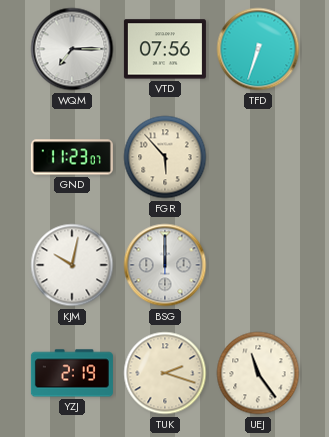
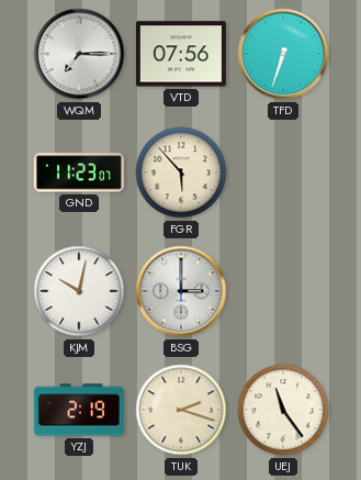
BSG: 12:00 -> 3:00 (181, 291)
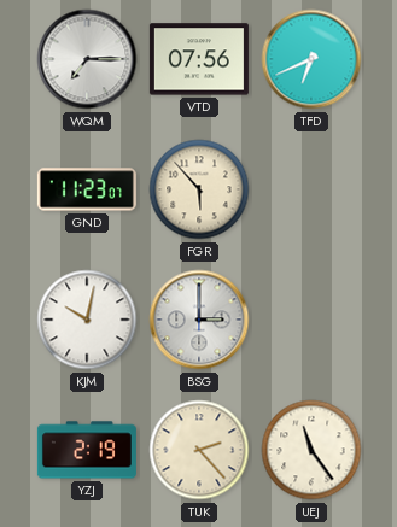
TFD: 6:33 -> 6:41 (311, 59)
TUK: 2:18 -> 2:23 (199, 450)
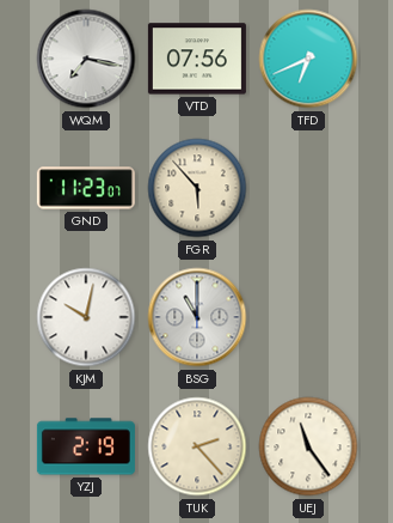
WQM: 7:15 -> 7:17 (86, 59)
BSG: 3:00 -> 11:00 (197, 317)
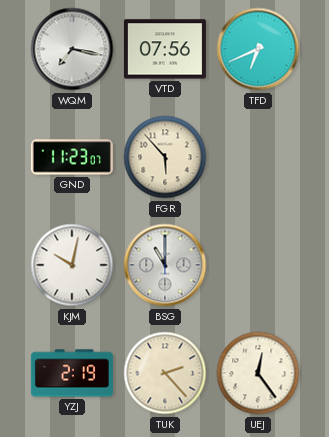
UEJ: 11:24 -> 12:24 (258, 373)
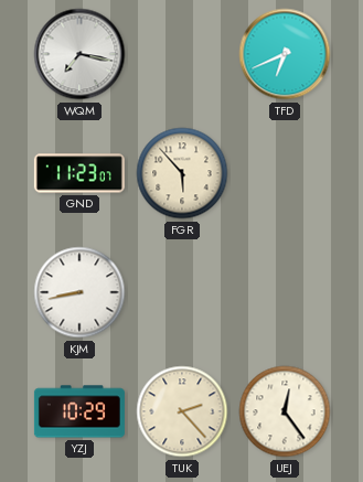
VTD: 07:56 -> none (165, 49)
KJM: 10:02 -> 8:43 (79, 292)
BSG: 11:00 -> none (165, 265)
YZJ: 2:19 -> 10:29 (79, 411)
